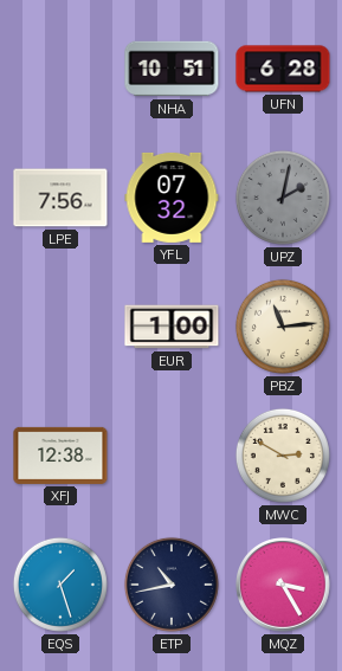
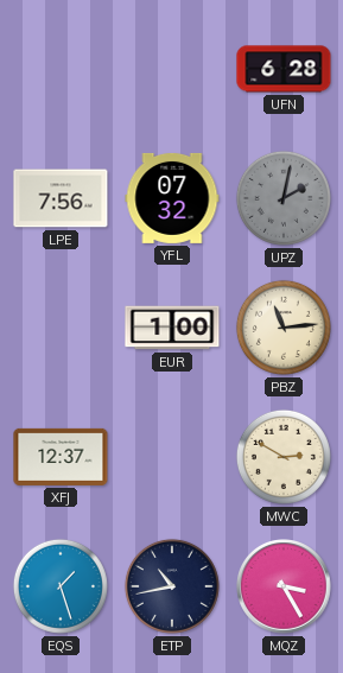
NHA: 10:51 -> none (172, 69)
XFJ: 12:38 -> 12:37 (61, 457)
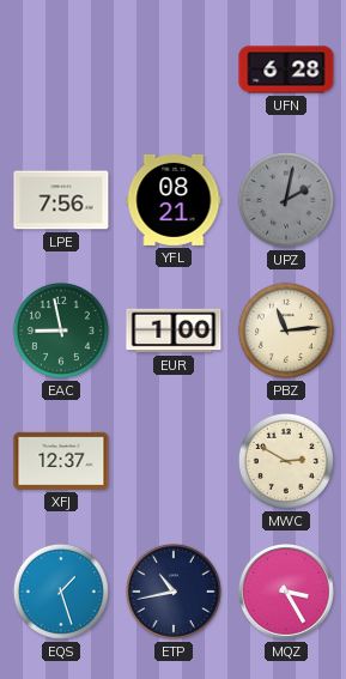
YFL: 07:32 -> 08:21 (174, 200)
EAC: none -> 8:58 (61, 331)
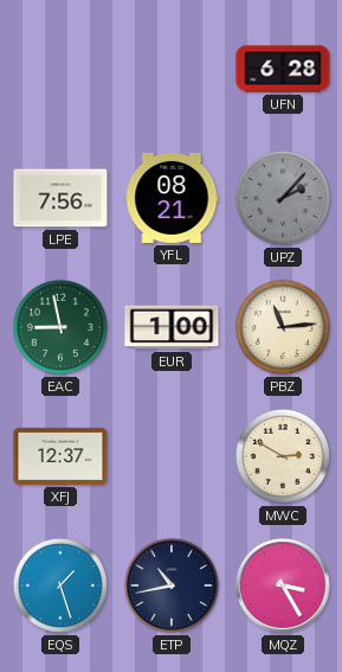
UPZ: 2:02 -> 2:07 (283, 198)
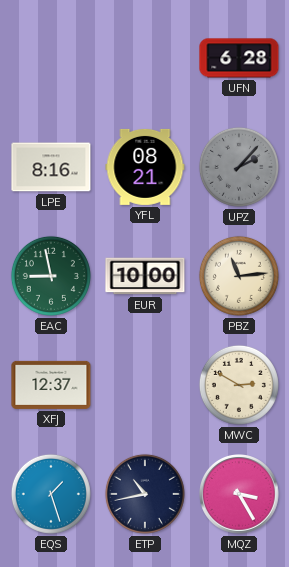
LPE: 7:56 -> 8:16 (51, 167)
EUR: 1:00 -> 10:00 (145, 276)
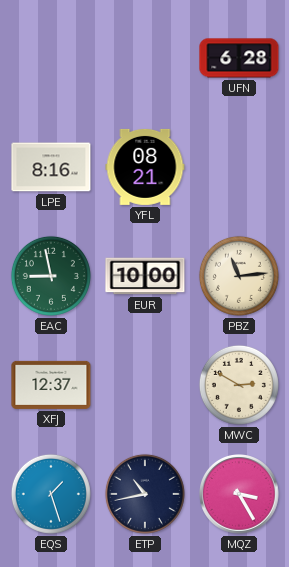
UPZ: 2:07 -> none (239, 167)
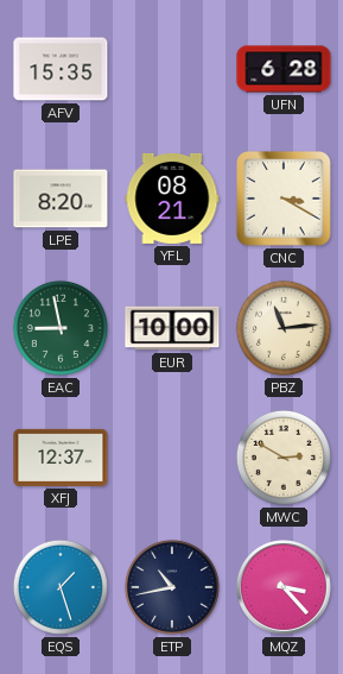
AFV: none -> 15:35 (61, 69)
LPE: 8:16 -> 8:20 (61, 199)
CNC: none -> 3:20 (284, 199)
MQZ: 3:25 -> 3:23 (284, 587)
